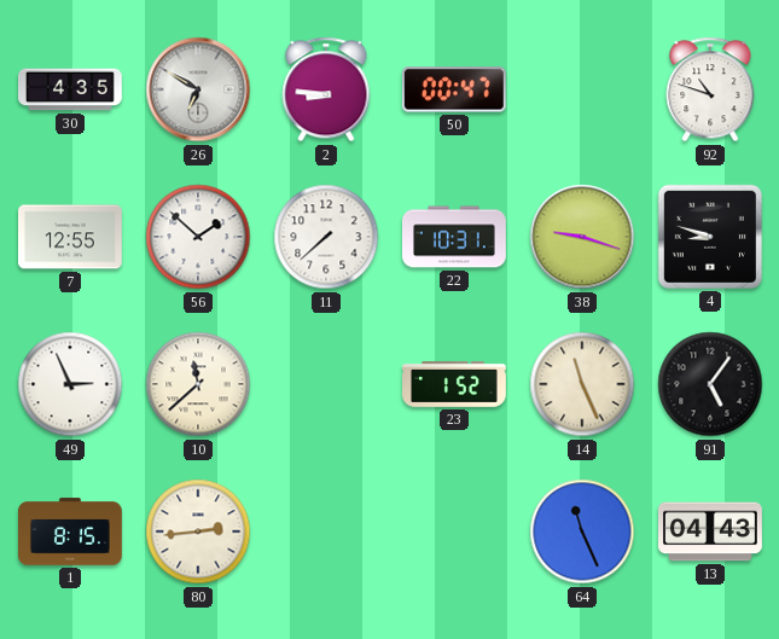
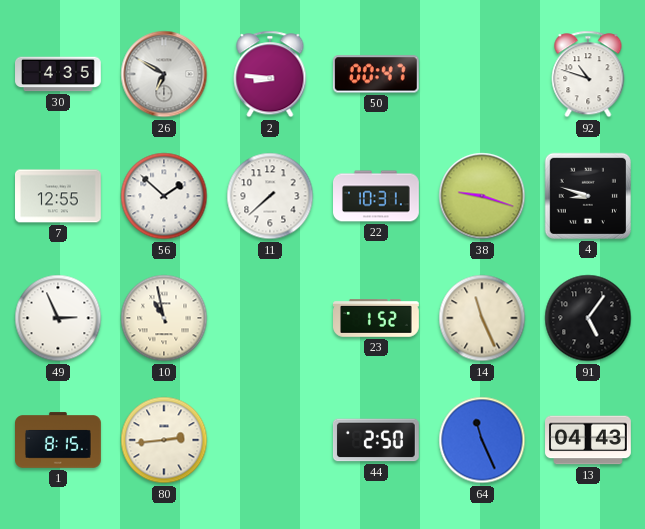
10: 11:38 -> 10:58 (164, 318)
44: none -> 2:50 (377, 440)
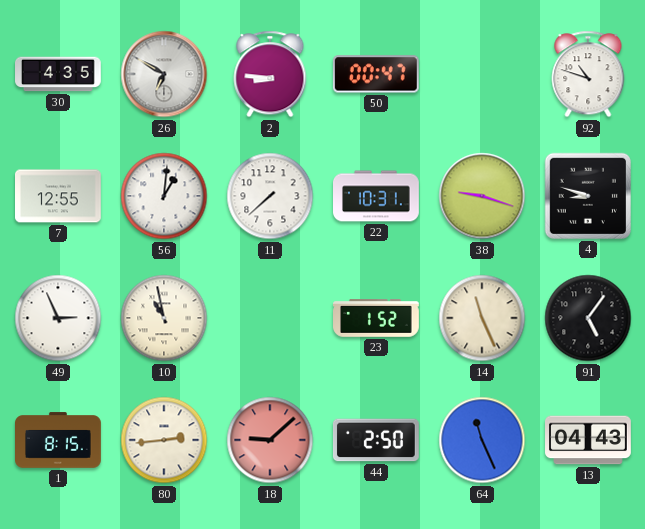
56: 1:52 -> 1:01 (164, 196)
18: none -> 9:08 (270, 440)
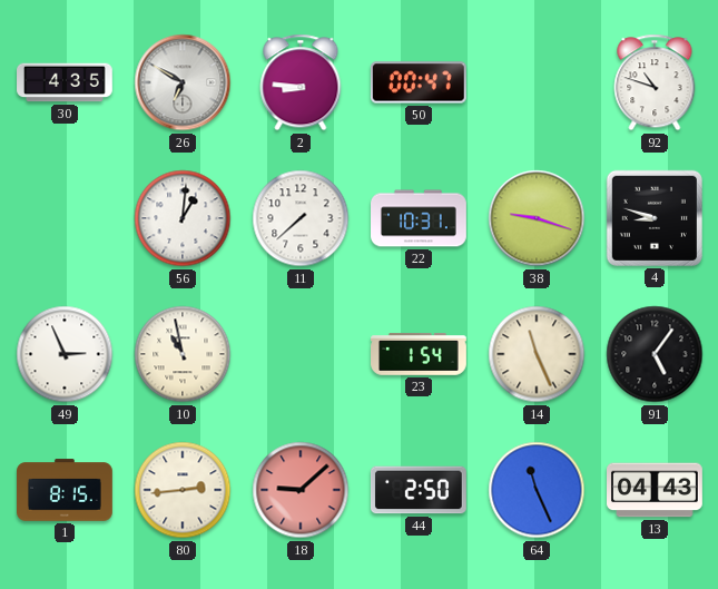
7: 12:55 -> none (59, 196)
23: 1:52 -> 1:54 (420, 354)
